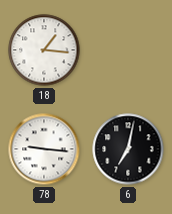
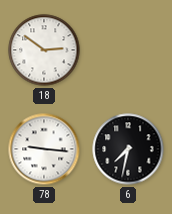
18: 1:16 -> 2:51 (44, 50)
6: 7:02 -> 7:32 (128, 149)
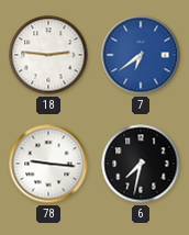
18: 2:51 -> 2:46 (48, 55)
7: none -> 6:39 (141, 55)
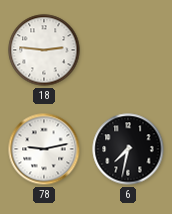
7: 6:39 -> none (141, 55)
78: 9:16 -> 9:13 (44, 149)
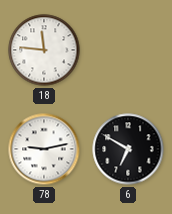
18: 2:46 -> 11:46 (44, 50)
6: 7:32 -> 6:50 (128, 149)
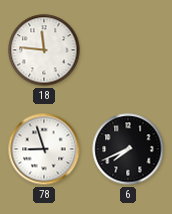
78: 9:13 -> 8:57 (44, 149)
6: 6:50 -> 7:41 (128, 149)
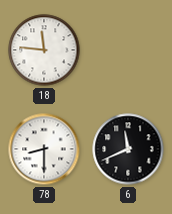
78: 8:57 -> 8:30 (44, 149)
6: 7:41 -> 11:41 (128, 149)
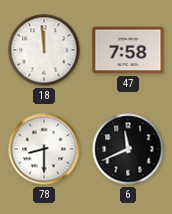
18: 11:46 -> 11:59 (44, 50)
47: none -> 7:58 (128, 50)
